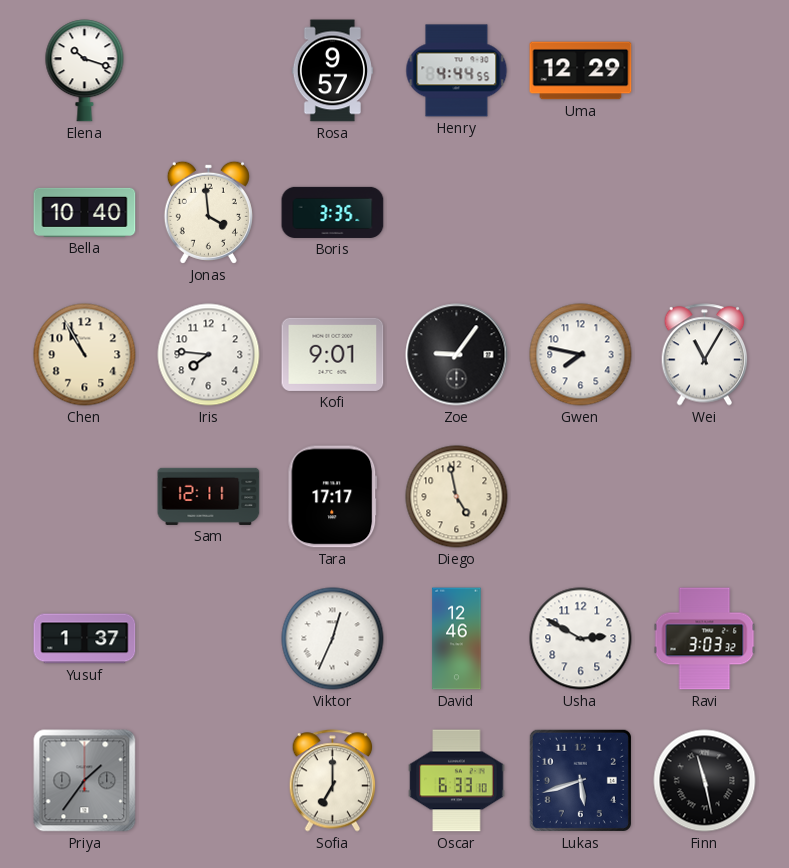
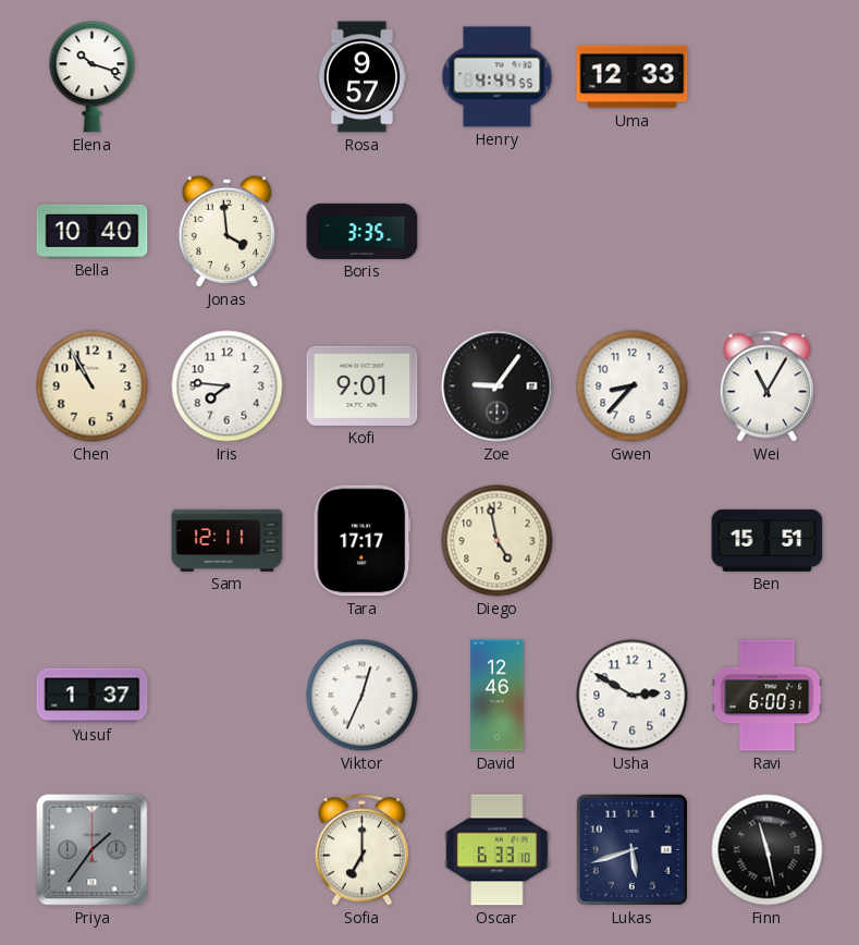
Uma: 12:29 -> 12:33 (633, 77)
Gwen: 7:47 -> 8:37 (633, 386)
Ben: none -> 15:51 (768, 540)
Ravi: 3:03 -> 6:00 (768, 696)
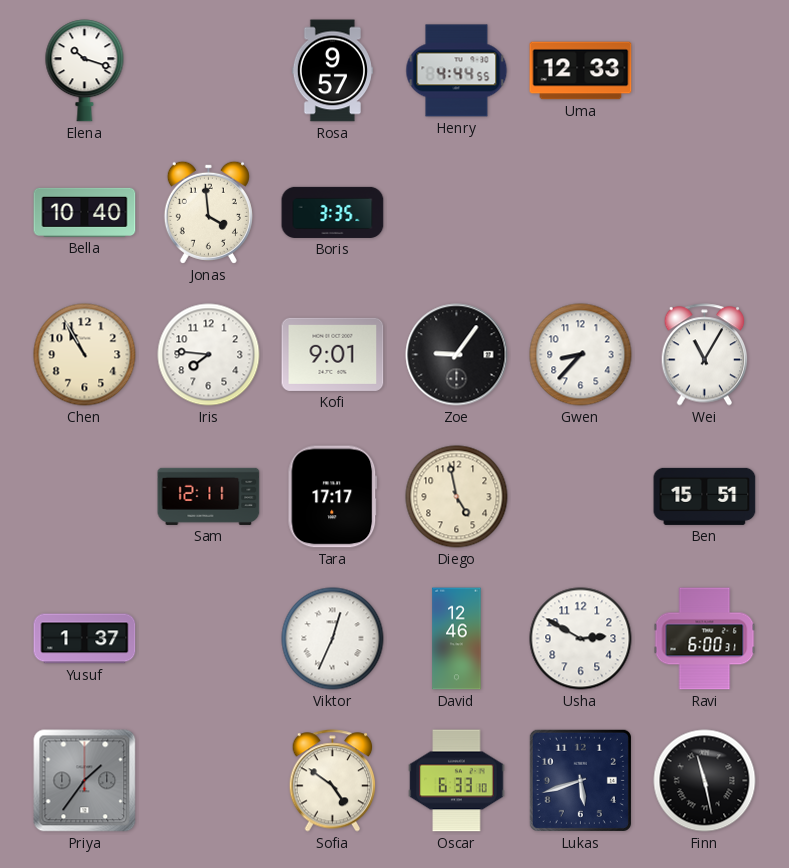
Sofia: 7:00 -> 4:51 (333, 781)
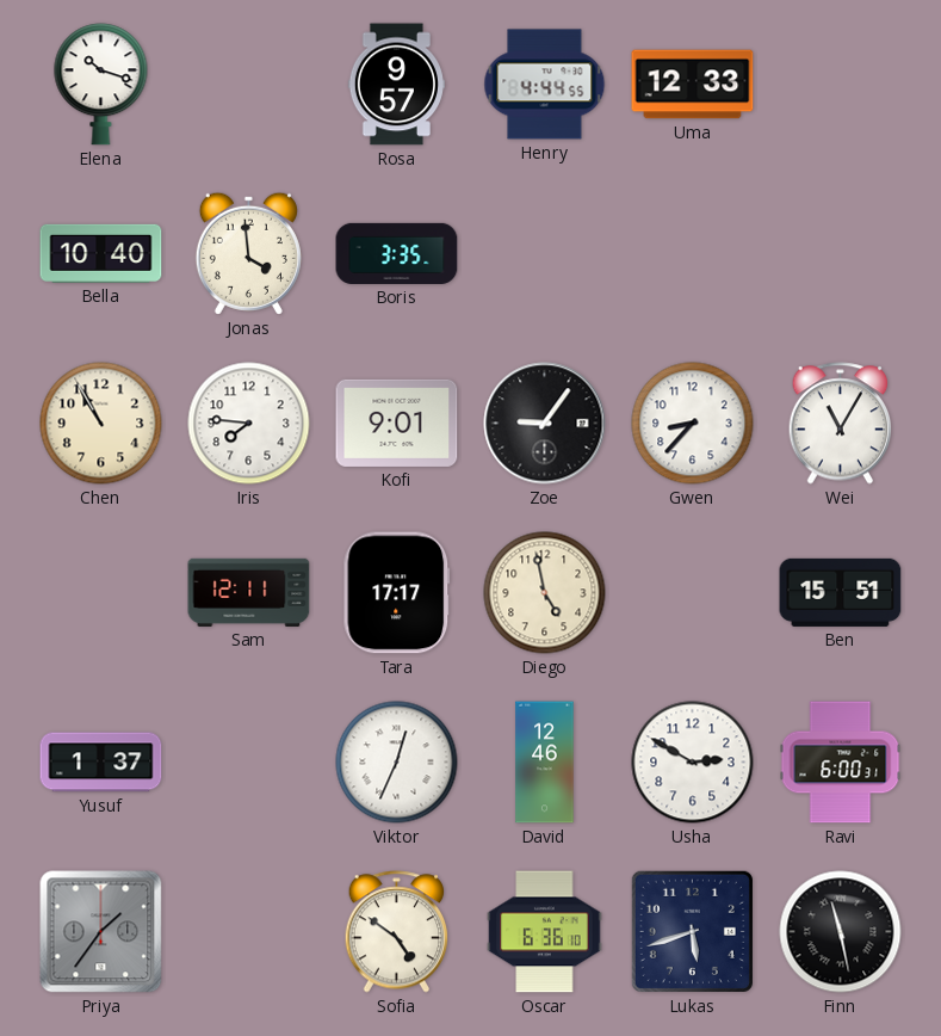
Oscar: 6:33 -> 6:36 (545, 932)
